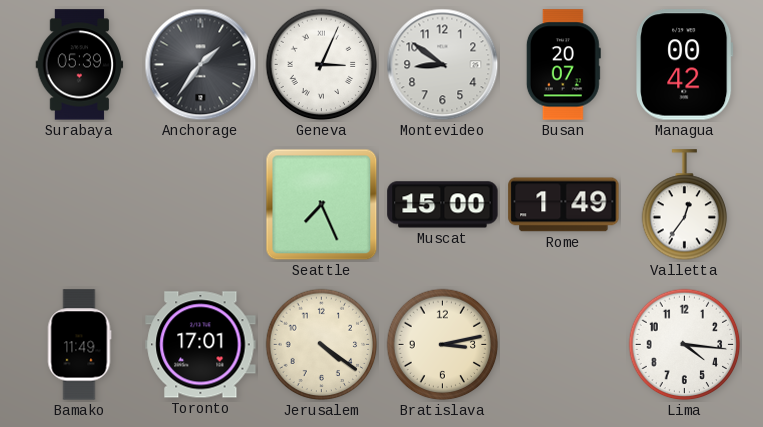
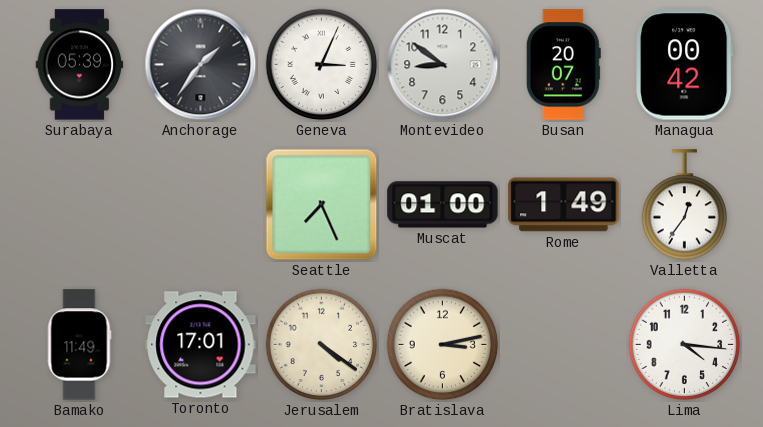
Muscat: 15:00 -> 01:00 (443, 205)
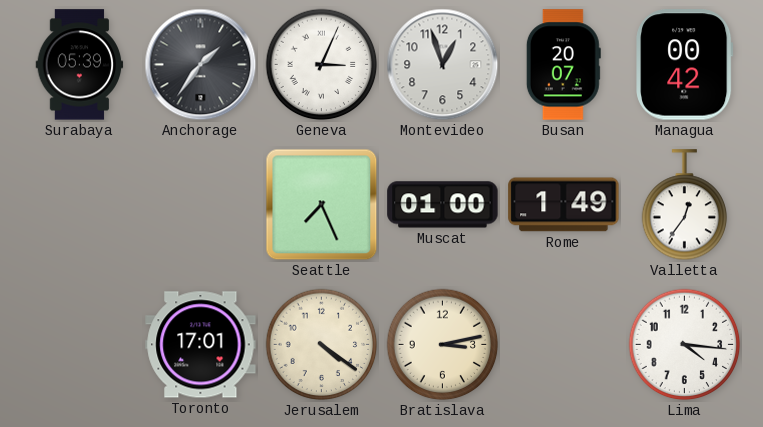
Montevideo: 8:51 -> 12:57 (443, 65)
Bamako: 11:49 -> none (79, 345)
